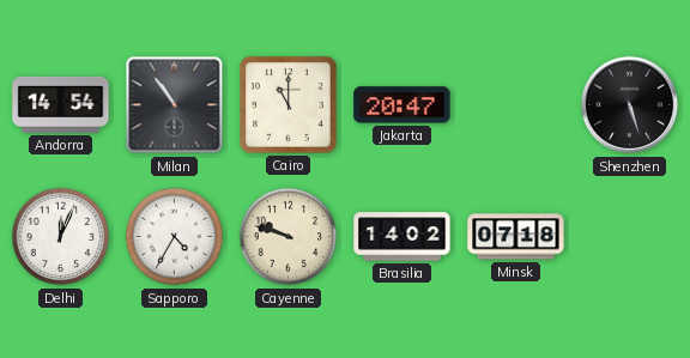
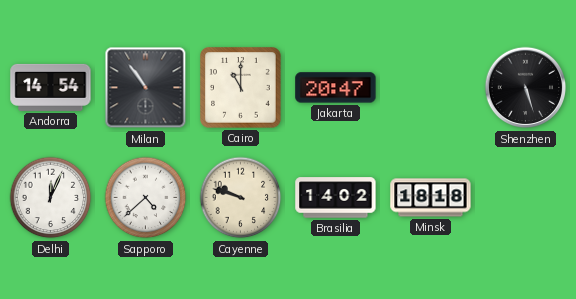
Sapporo: 4:35 -> 4:38 (146, 198)
Minsk: 07:18 -> 18:18 (431, 198)
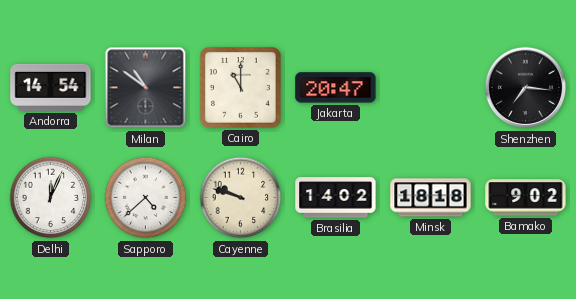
Milan: 10:54 -> 10:51 (146, 88)
Shenzhen: 5:27 -> 7:16 (526, 88)
Bamako: none -> 9:02 (526, 198)
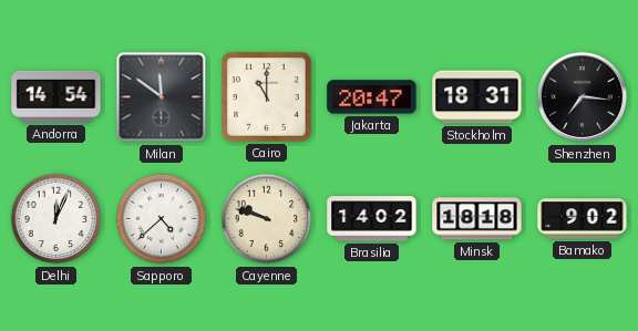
Milan: 10:51 -> 11:51 (162, 97)
Stockholm: none -> 18:31 (477, 97)
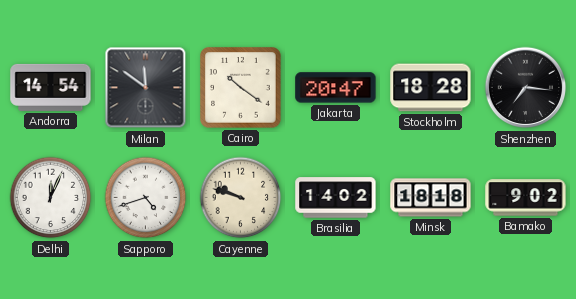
Cairo: 11:00 -> 10:21 (241, 88)
Stockholm: 18:31 -> 18:28 (431, 88)
Sapporo: 4:38 -> 4:42 (146, 198)
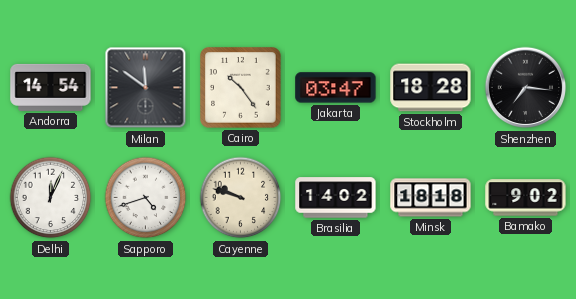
Cairo: 10:21 -> 10:24 (241, 88)
Jakarta: 20:47 -> 03:47 (336, 88)
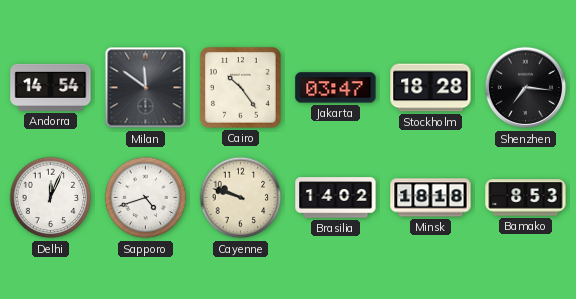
Bamako: 9:02 -> 8:53 (526, 198)
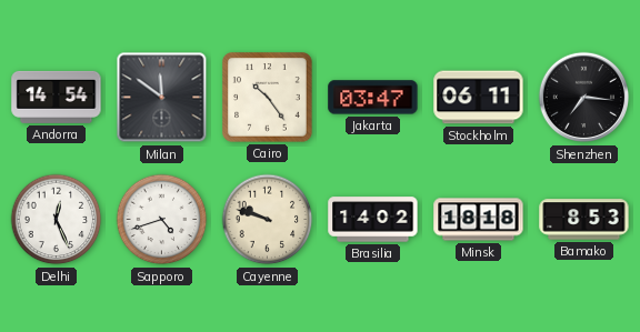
Stockholm: 18:28 -> 06:11 (479, 98)
Delhi: 12:04 -> 12:26 (57, 220)
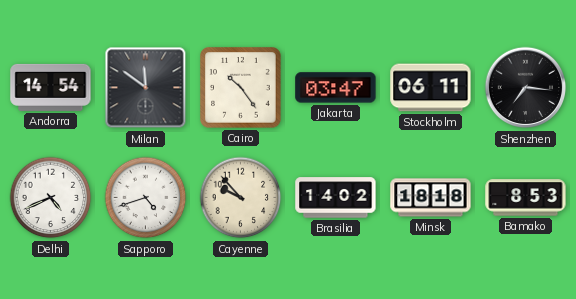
Delhi: 12:26 -> 4:41 (51, 198)
Cayenne: 9:48 -> 9:53 (241, 198)
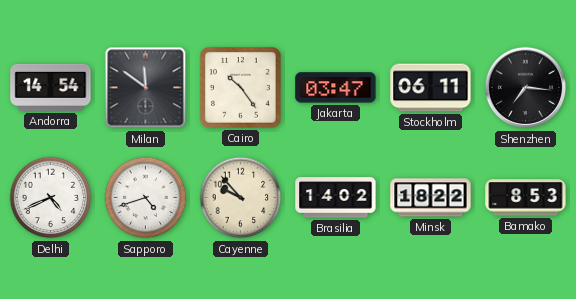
Minsk: 18:18 -> 18:22 (431, 198)
